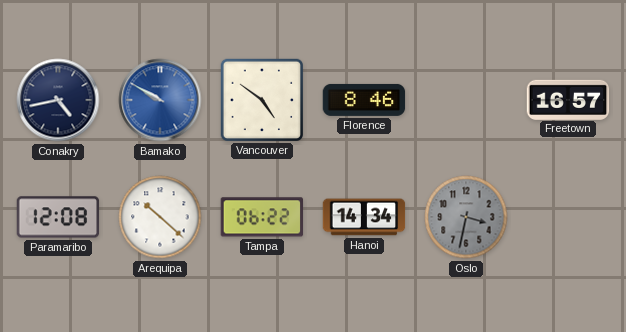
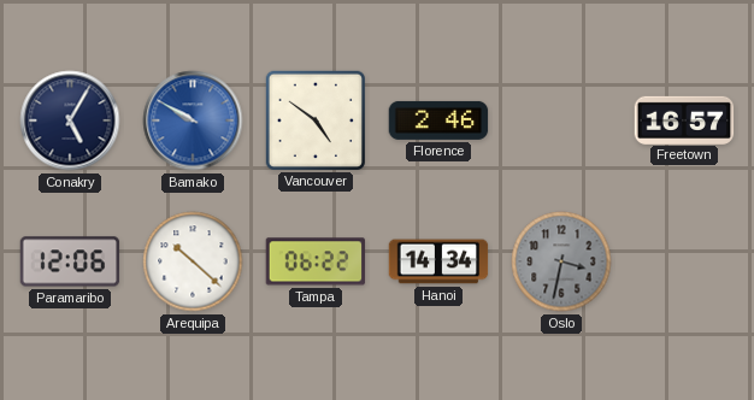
Conakry: 4:43 -> 5:05 (70, 120)
Florence: 8:46 -> 2:46 (438, 120)
Paramaribo: 12:08 -> 12:06 (70, 261)
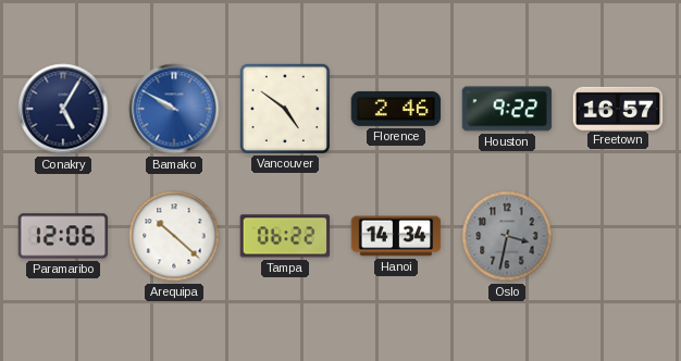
Houston: none -> 9:22 (507, 109)
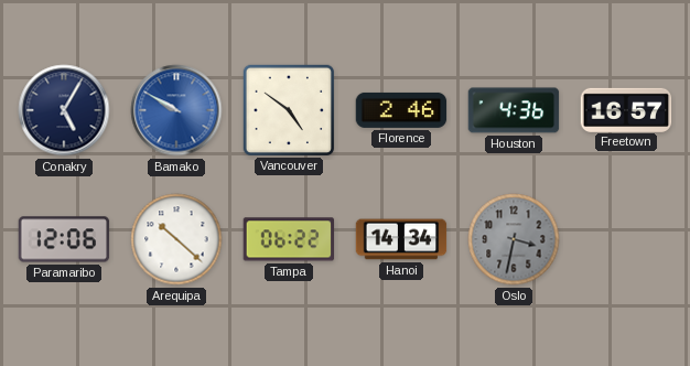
Houston: 9:22 -> 4:36 (514, 110)
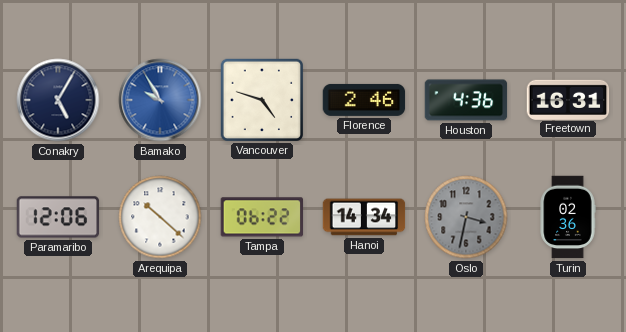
Bamako: 9:50 -> 9:55 (160, 100)
Vancouver: 4:51 -> 4:48 (261, 99)
Freetown: 16:57 -> 16:31 (568, 99)
Turin: none -> 02:36 (568, 217)
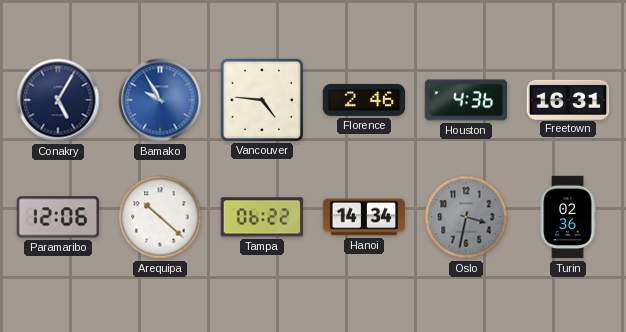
Vancouver: 4:48 -> 4:46 (261, 99)
